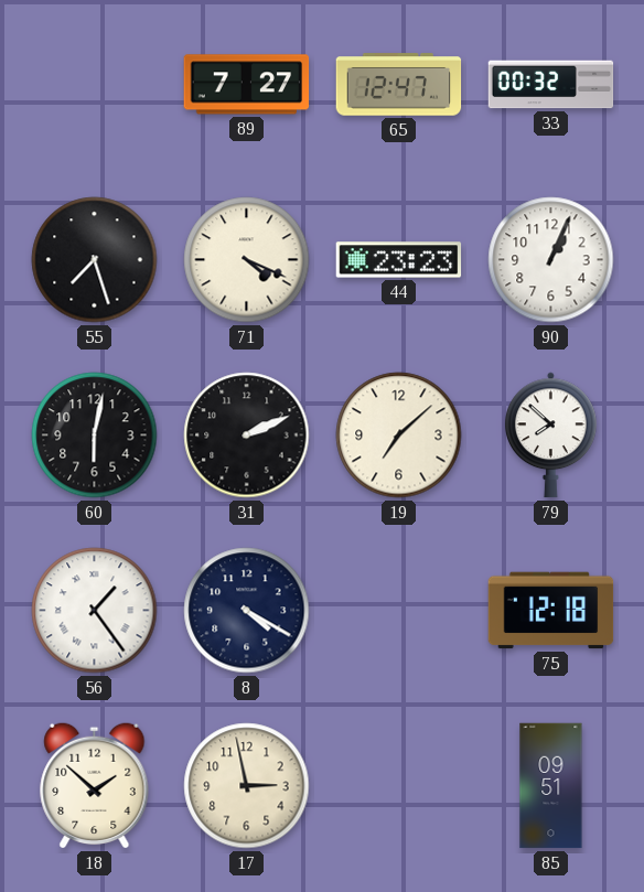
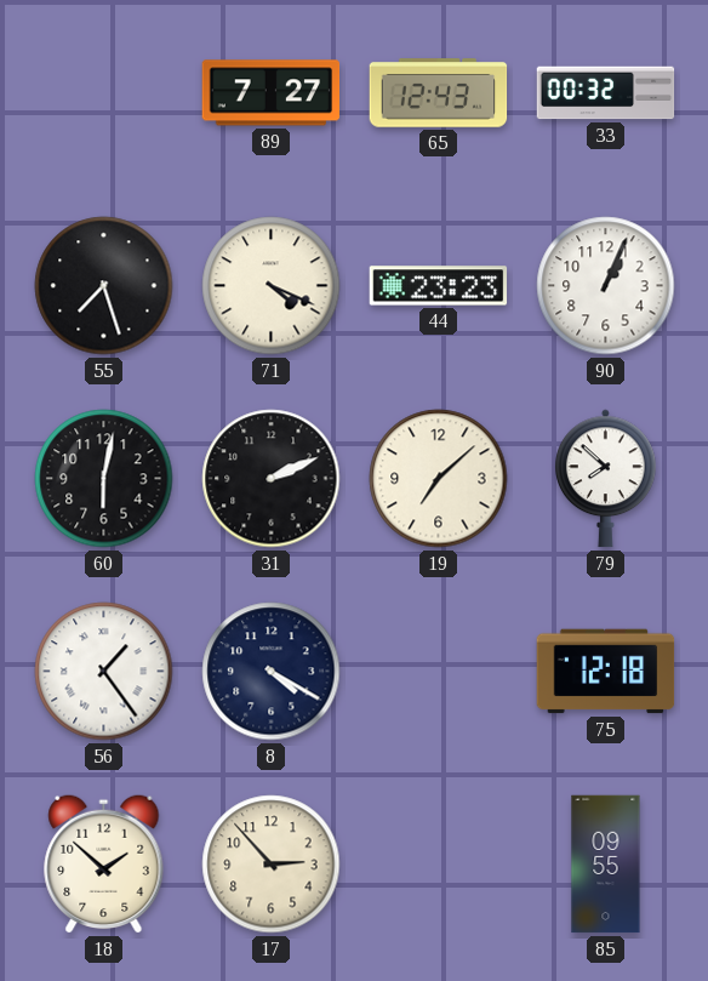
65: 12:47 -> 12:43 (439, 93)
17: 2:58 -> 2:53 (272, 865)
85: 09:51 -> 09:55 (606, 865)
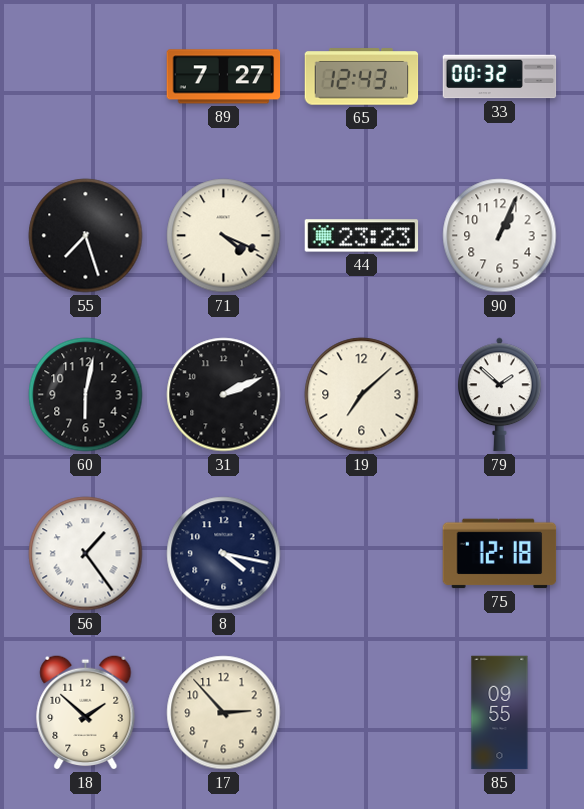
79: 7:52 -> 1:52 (500, 395)
8: 4:20 -> 4:17 (224, 554)
